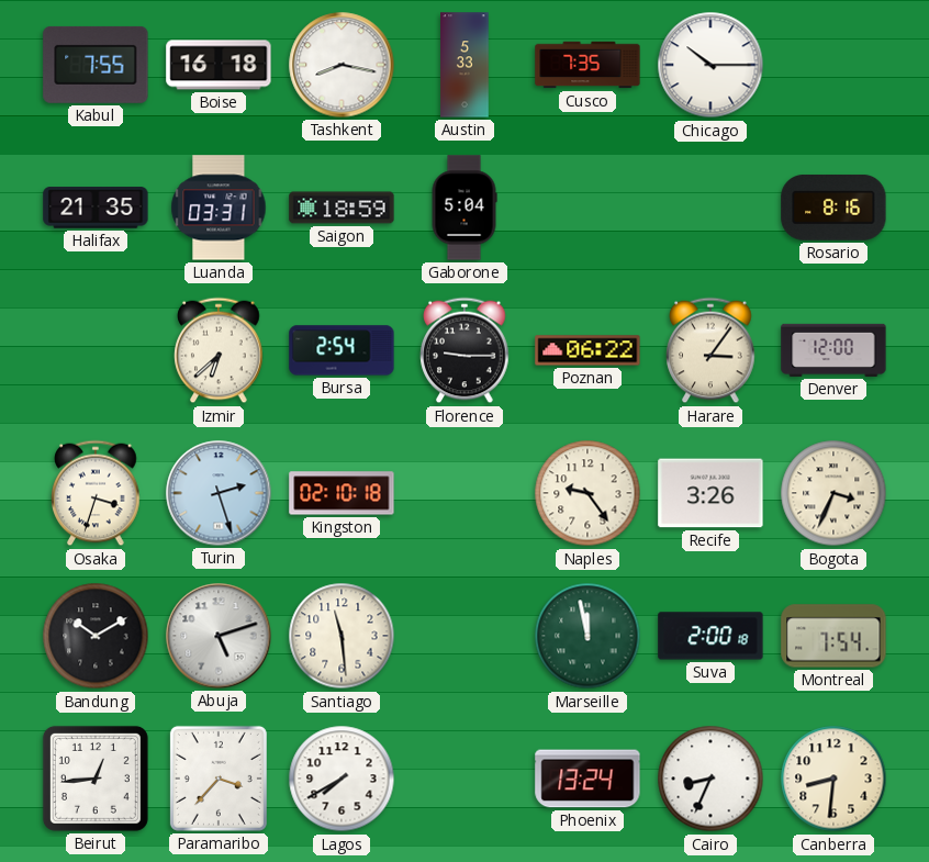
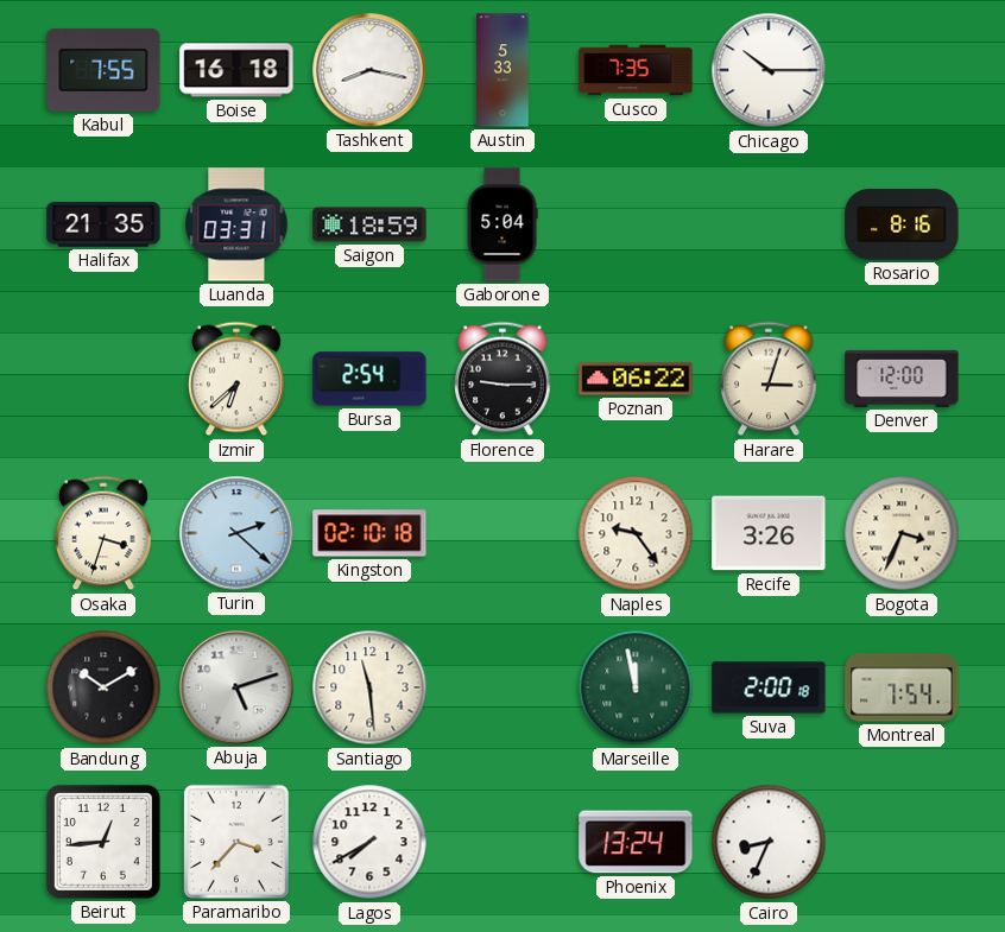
Harare: 3:06 -> 3:03 (769, 379)
Turin: 2:27 -> 2:22 (236, 533)
Canberra: 8:31 -> none (833, 779)
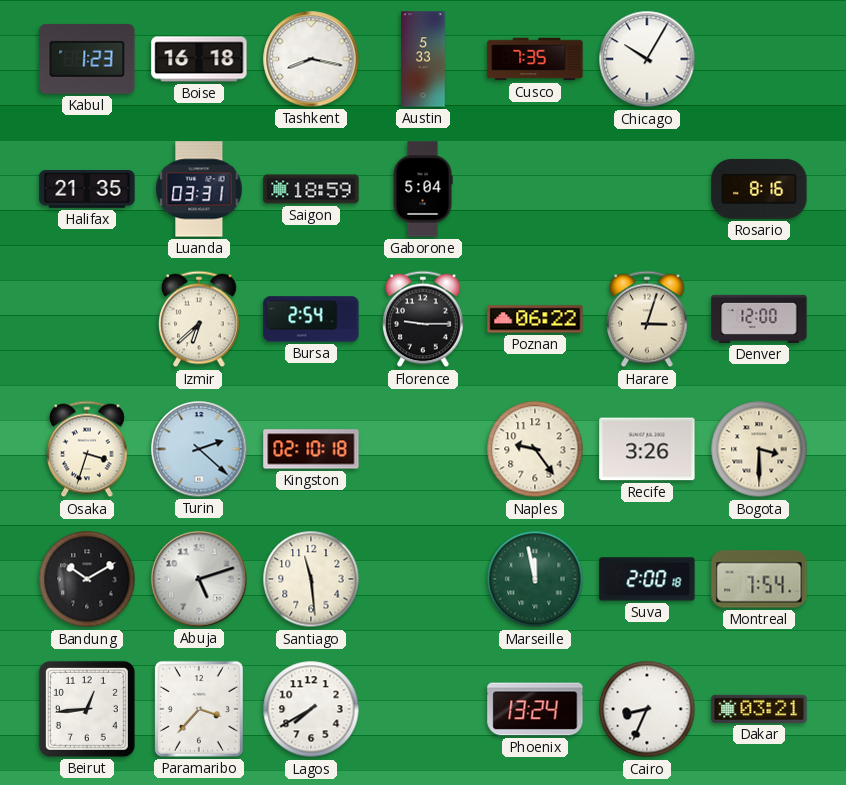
Kabul: 7:55 -> 1:23 (87, 59)
Chicago: 10:15 -> 10:05 (647, 59)
Bogota: 3:34 -> 3:30 (759, 449)
Dakar: none -> 03:21 (759, 709)
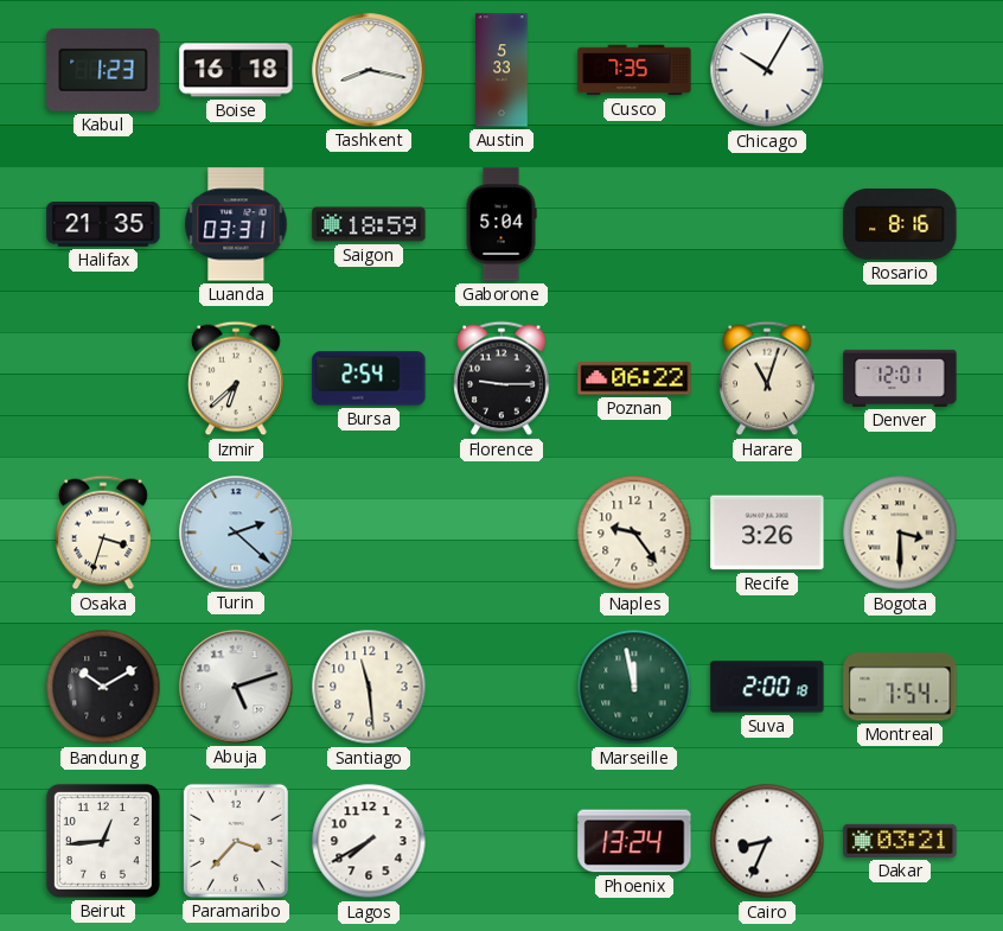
Harare: 3:03 -> 11:03 (767, 378)
Denver: 12:00 -> 12:01 (900, 378)
Kingston: 02:10 -> none (311, 449)
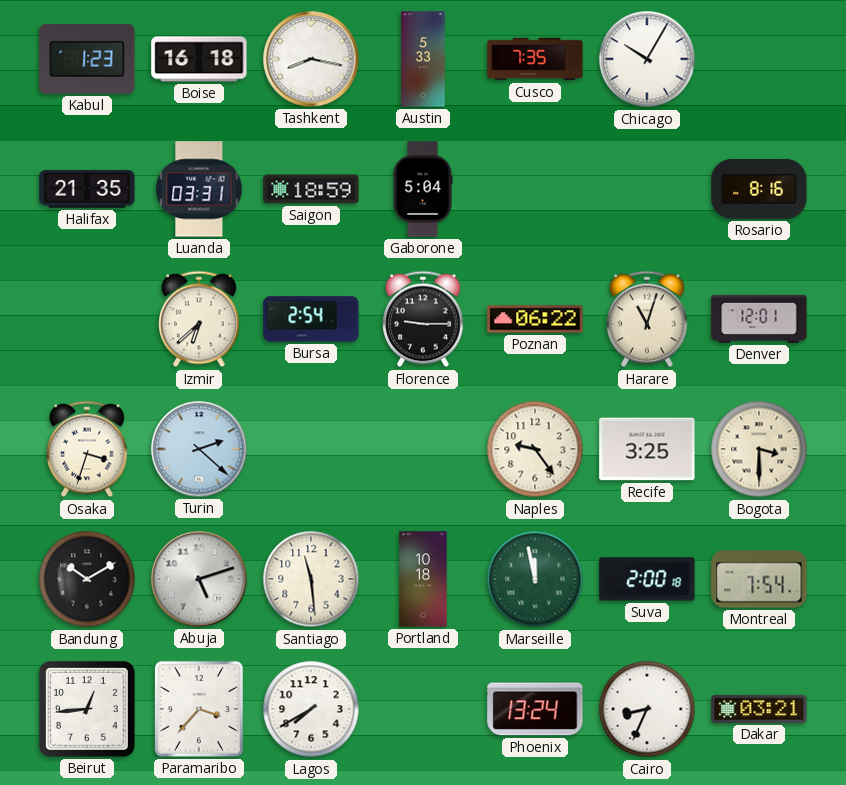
Recife: 3:26 -> 3:25 (647, 449)
Portland: none -> 10:18 (423, 579)
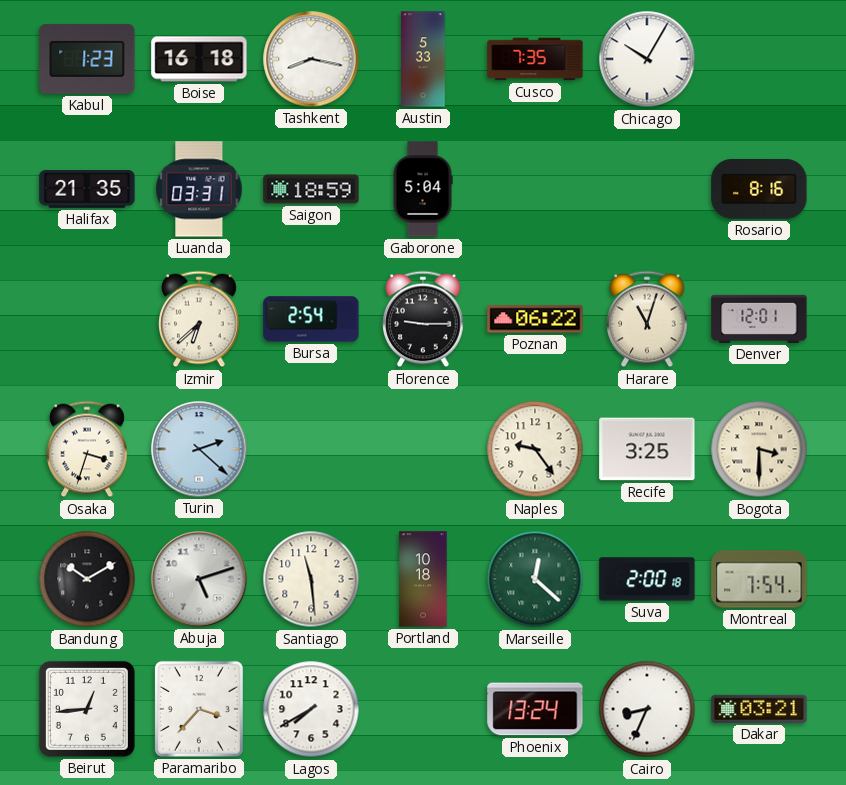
Marseille: 11:58 -> 12:22 (535, 579)
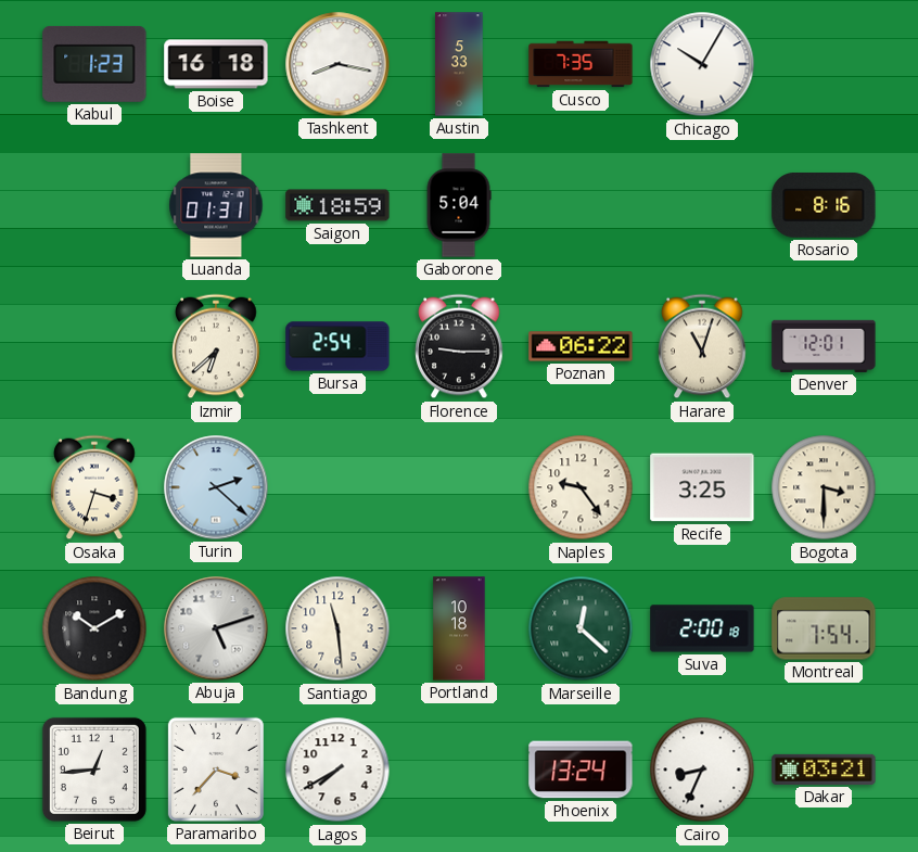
Halifax: 21:35 -> none (87, 189)
Luanda: 03:31 -> 01:31 (216, 205)
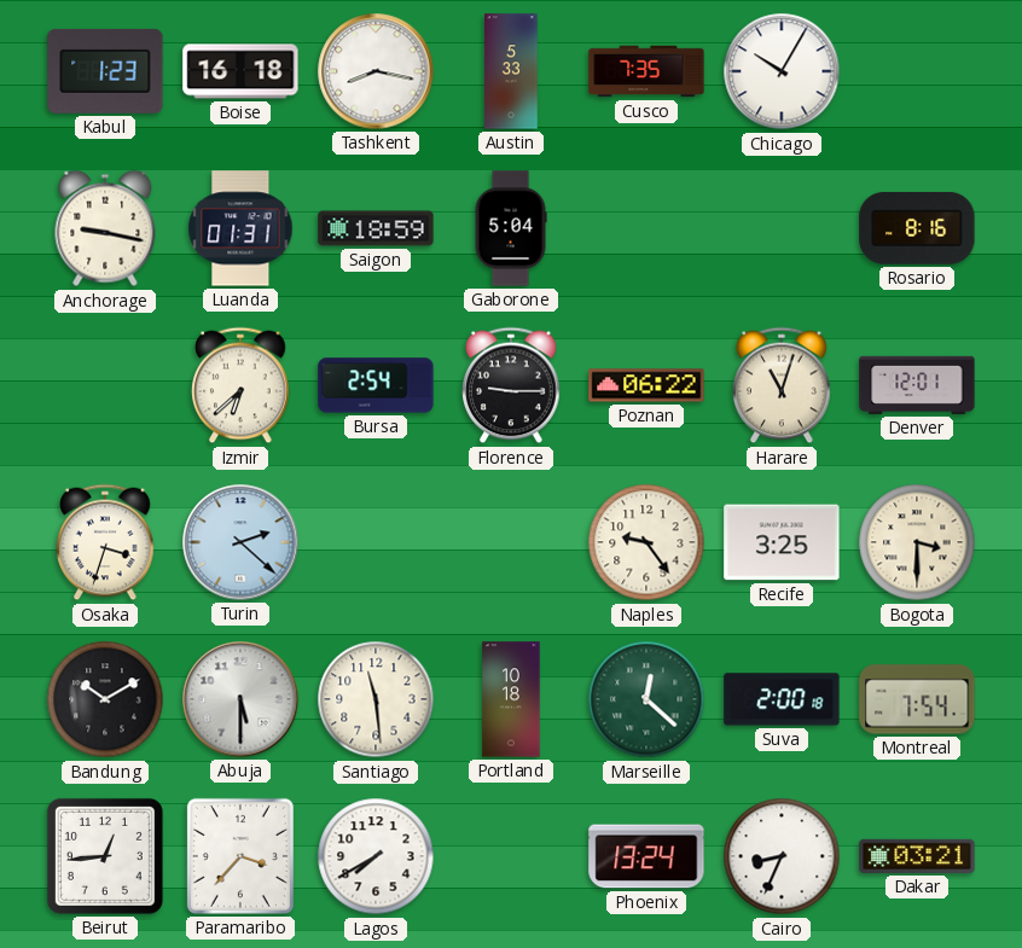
Anchorage: none -> 9:17 (105, 228)
Abuja: 5:12 -> 5:30 (240, 699)
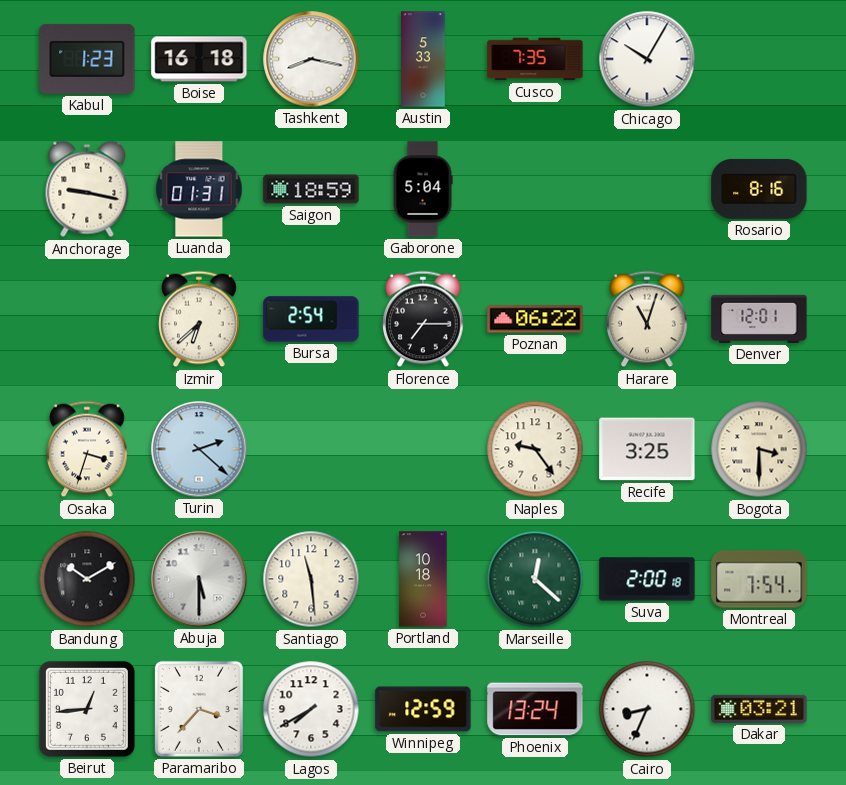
Florence: 9:15 -> 7:15 (423, 319)
Winnipeg: none -> 12:59 (423, 709)
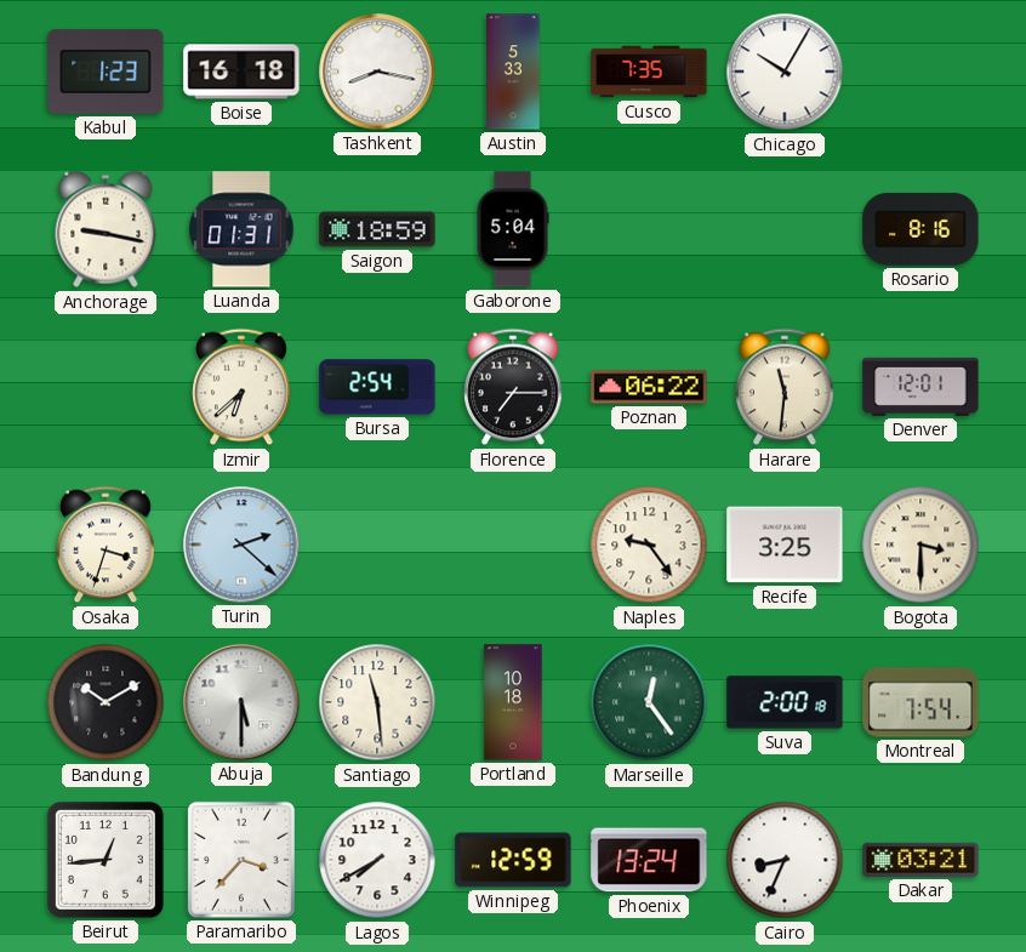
Harare: 11:03 -> 11:31 (785, 387)
Marseille: 12:22 -> 12:24 (649, 702)
